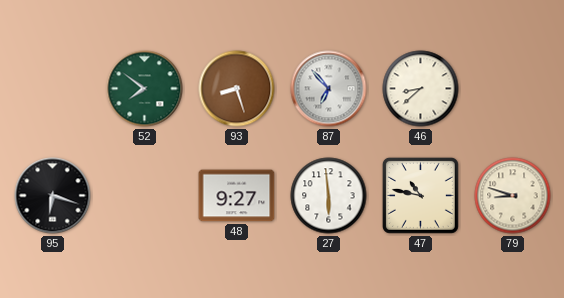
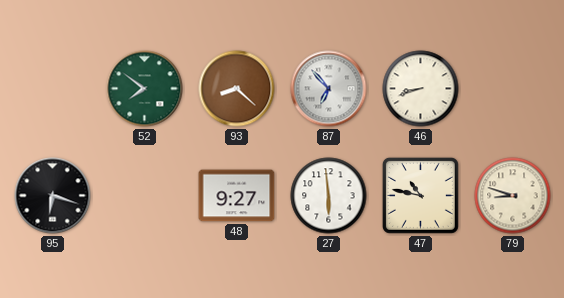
93: 8:27 -> 8:22 (237, 89)
46: 8:38 -> 8:42 (421, 89)
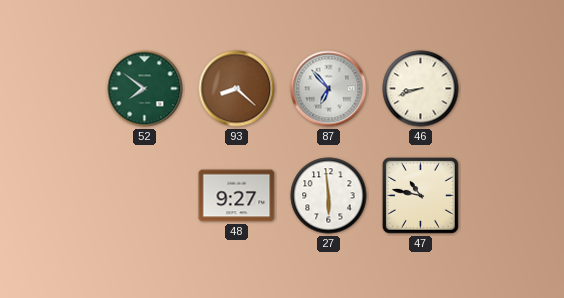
95: 6:18 -> none (53, 196)
79: 8:48 -> none (513, 196)
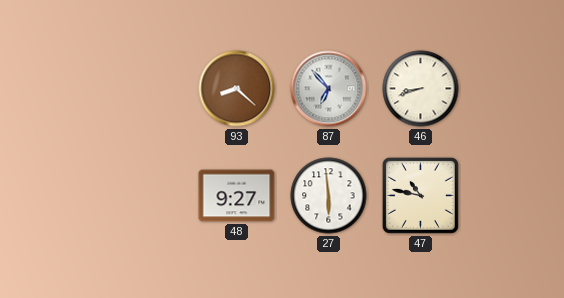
52: 7:51 -> none (145, 89)
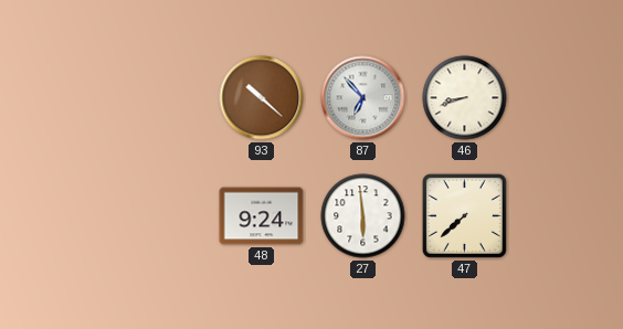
93: 8:22 -> 10:22 (262, 98)
48: 9:27 -> 9:24 (262, 216)
47: 10:47 -> 7:38 (464, 215)
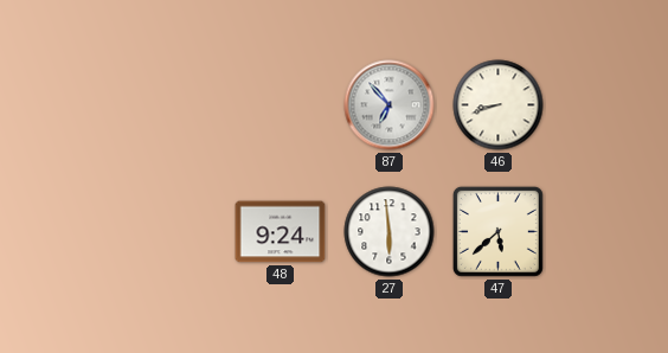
93: 10:22 -> none (262, 98)
47: 7:38 -> 5:38 (497, 231)
